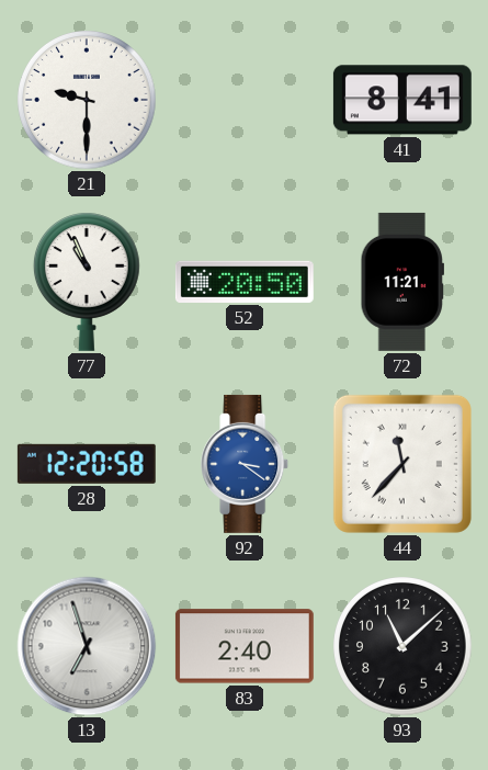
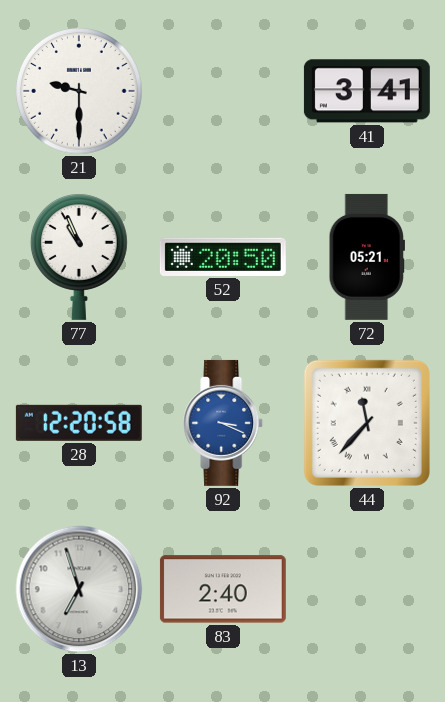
41: 8:41 -> 3:41 (367, 91)
72: 11:21 -> 05:21 (366, 257)
92: 3:21 -> 3:19 (224, 423)
93: 11:08 -> none (404, 647)
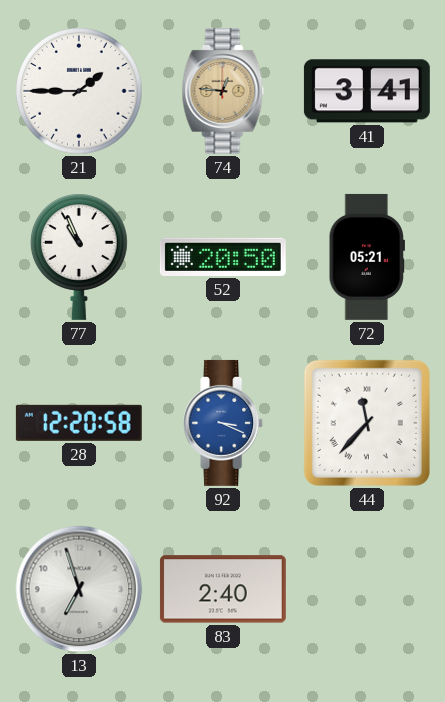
21: 9:30 -> 1:45 (80, 92)
74: none -> 12:46 (223, 91)
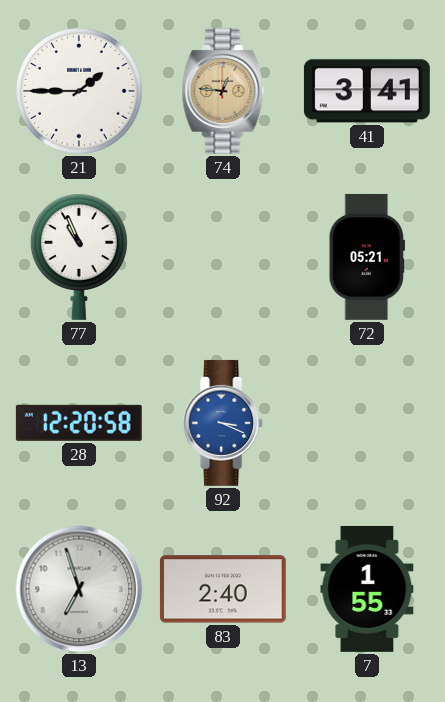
52: 20:50 -> none (223, 257)
44: 11:37 -> none (367, 423)
7: none -> 1:55 (367, 589)
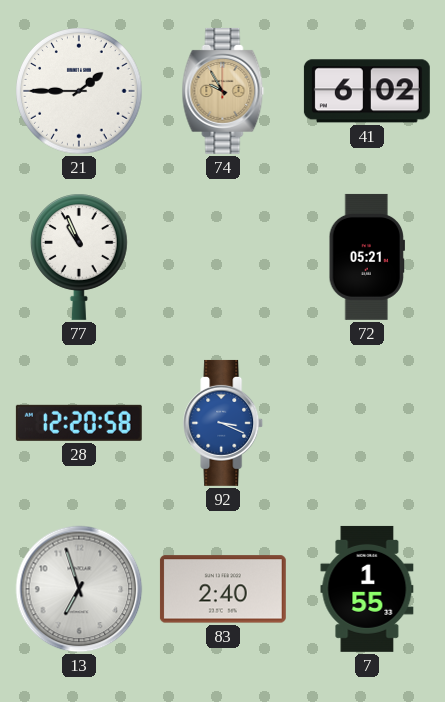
74: 12:46 -> 9:55 (223, 91)
41: 3:41 -> 6:02 (367, 91)
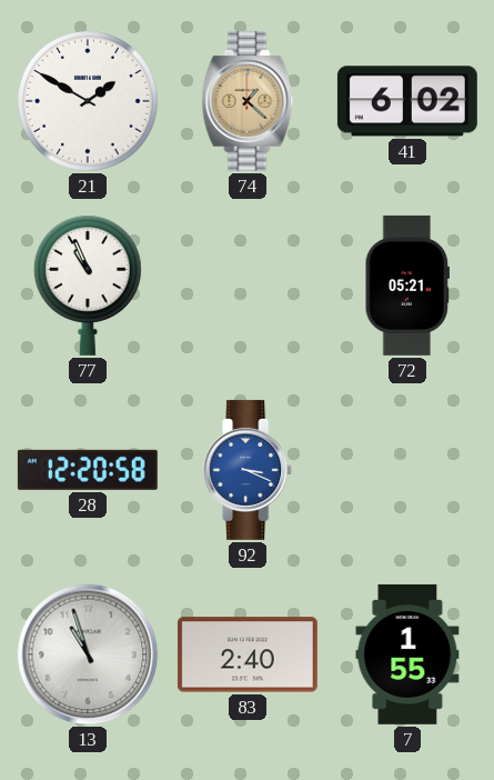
21: 1:45 -> 1:50 (89, 102)
74: 9:55 -> 1:22 (248, 101)
13: 6:57 -> 10:57 (88, 654)
